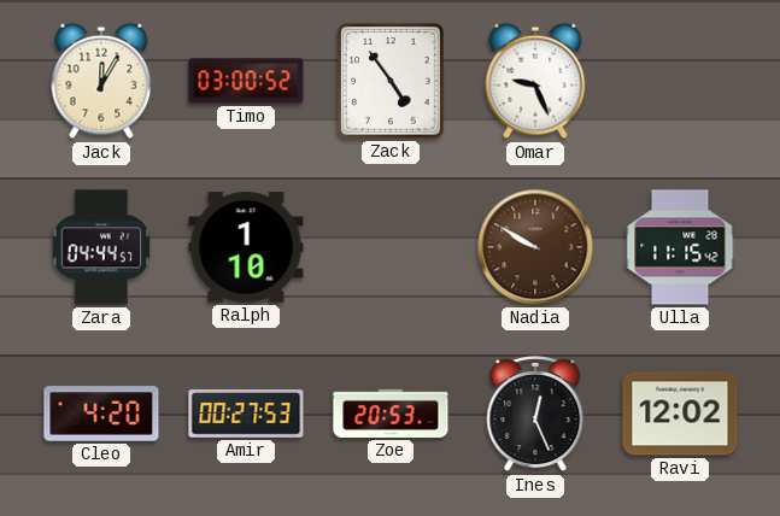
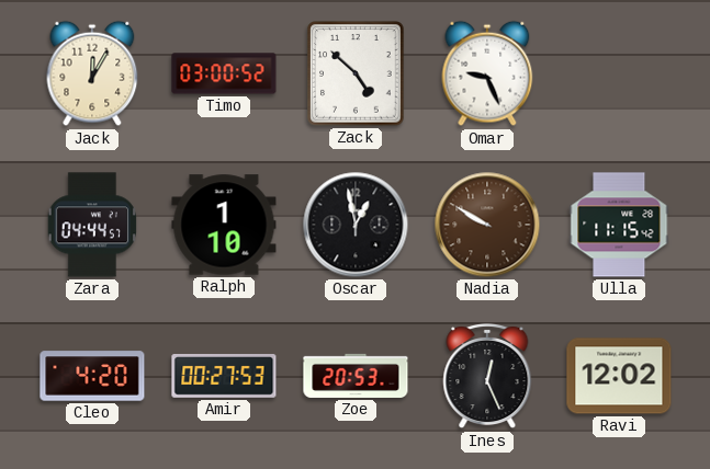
Zack: 4:54 -> 4:52 (356, 73)
Oscar: none -> 12:58 (356, 225)
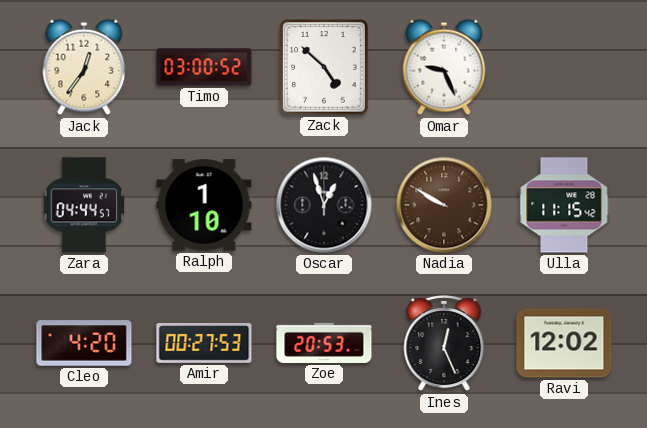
Jack: 12:05 -> 12:36 (84, 67)
Oscar: 12:58 -> 12:57 (324, 205)
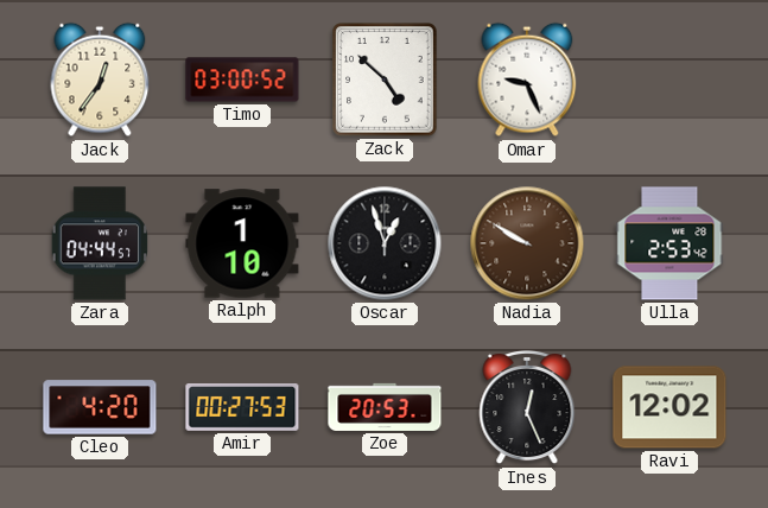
Ulla: 11:15 -> 2:53 (669, 243)
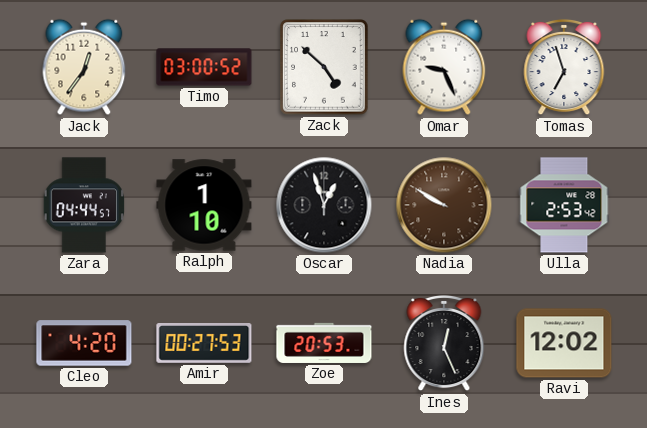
Tomas: none -> 6:57 (564, 67)
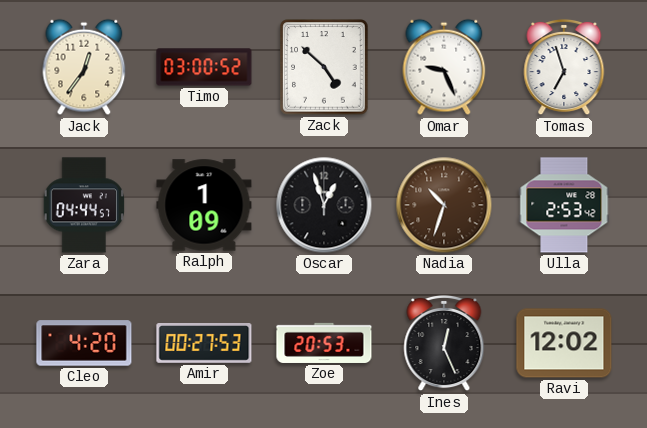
Ralph: 1:10 -> 1:09 (204, 205)
Nadia: 9:50 -> 10:33 (444, 205)
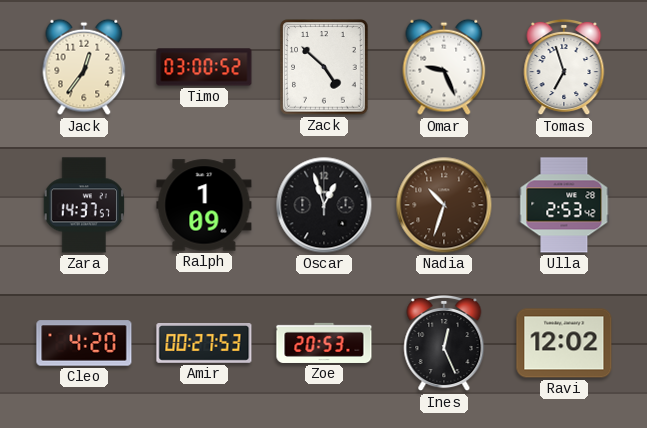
Zara: 04:44 -> 14:37 (83, 205)
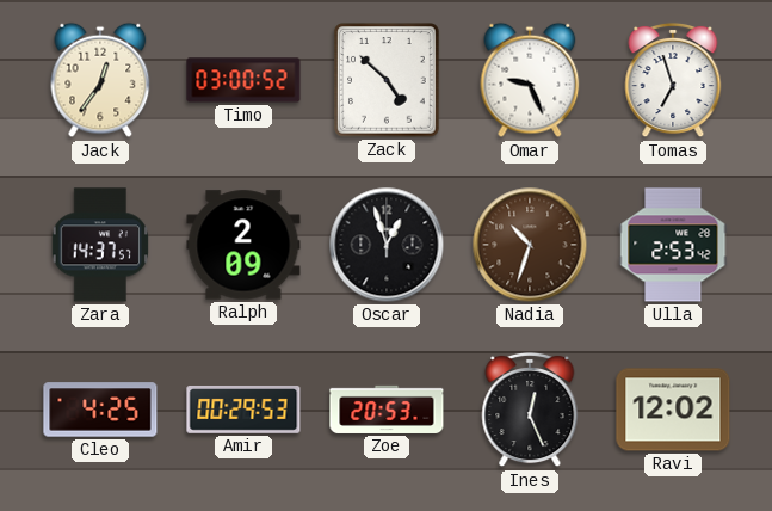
Ralph: 1:09 -> 2:09 (243, 245)
Cleo: 4:20 -> 4:25 (100, 410)
Amir: 00:27 -> 00:29 (243, 411)
